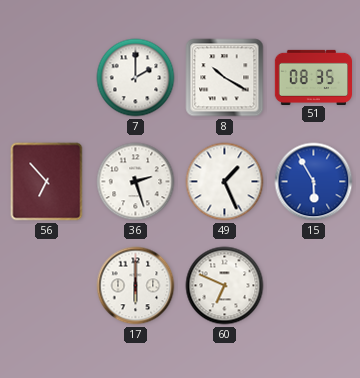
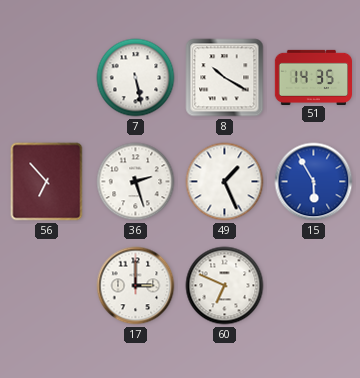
7: 2:00 -> 5:28 (136, 78)
51: 08:35 -> 14:35 (314, 77)
17: 6:00 -> 3:00 (136, 286)
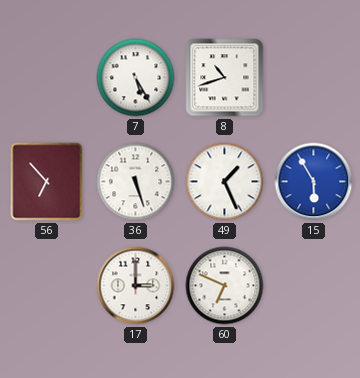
7: 5:28 -> 5:25 (136, 78)
8: 10:20 -> 10:42 (225, 78)
51: 14:35 -> none (314, 77)
36: 2:27 -> 5:27 (136, 182)
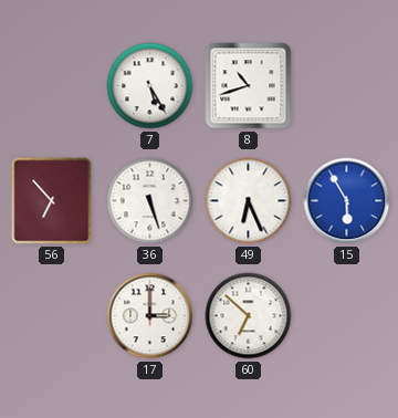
49: 1:26 -> 6:26 (249, 201)
60: 6:49 -> 6:52 (249, 316)
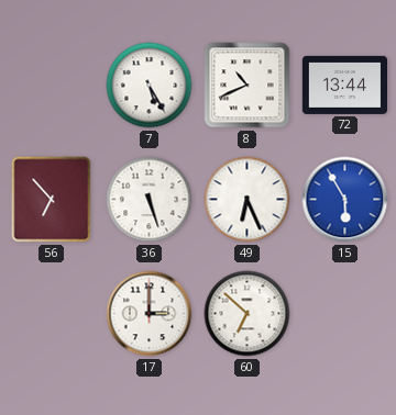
8: 10:42 -> 10:41 (248, 86)
72: none -> 13:44 (344, 85)
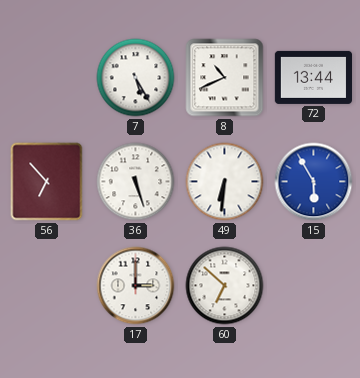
49: 6:26 -> 6:31 (225, 182)
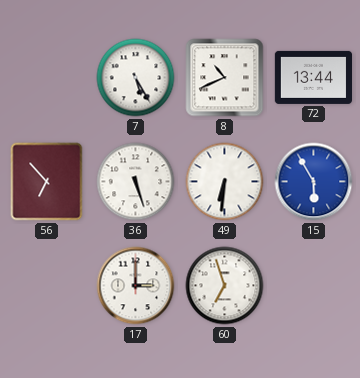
60: 6:52 -> 6:57 (225, 286)
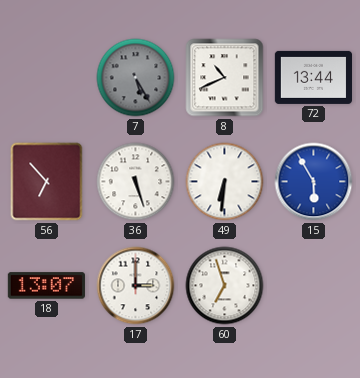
7 dial: white -> grey (136, 78)
18: none -> 13:07 (46, 286)
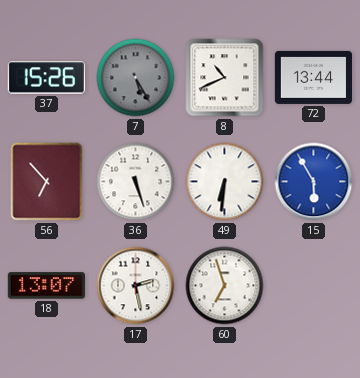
37: none -> 15:26 (46, 78)
17: 3:00 -> 2:28 (136, 286)
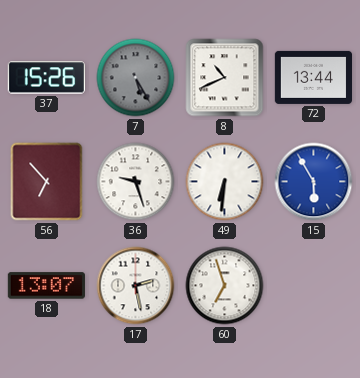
36: 5:27 -> 9:27 (136, 182)
